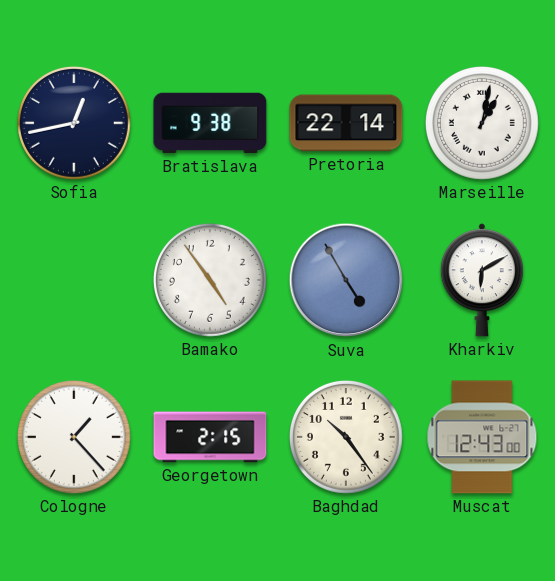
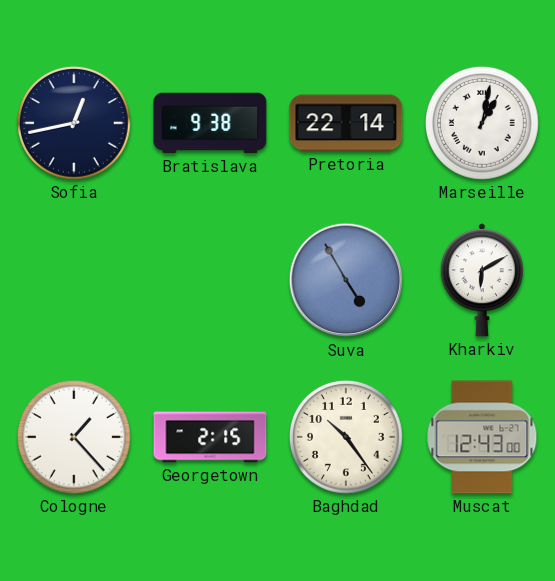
Bamako: 4:54 -> none (210, 280)
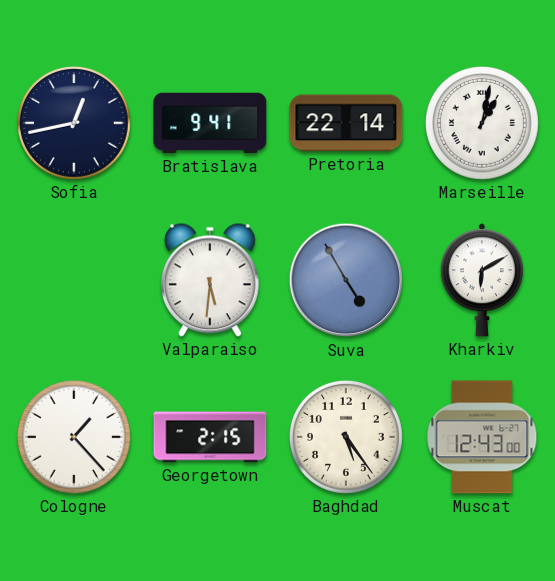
Bratislava: 9:38 -> 9:41 (210, 123)
Valparaiso: none -> 5:31 (210, 280)
Baghdad: 10:24 -> 5:24 (346, 437)
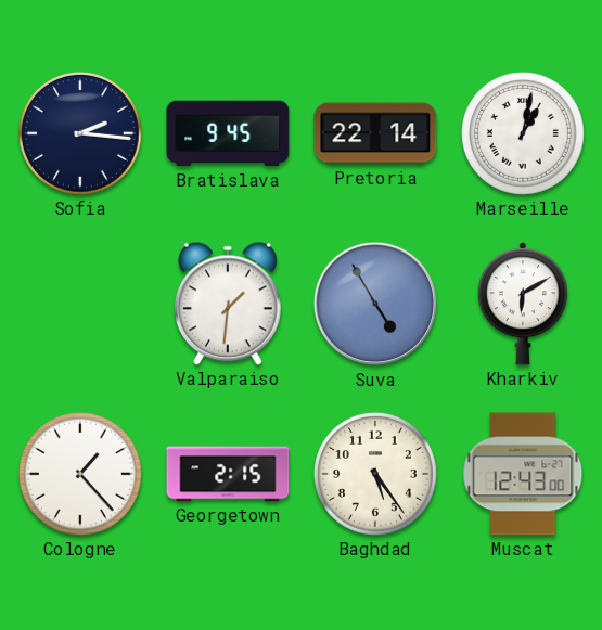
Sofia: 12:43 -> 2:16 (80, 133)
Bratislava: 9:41 -> 9:45 (228, 133)
Valparaiso: 5:31 -> 1:31 (228, 304)
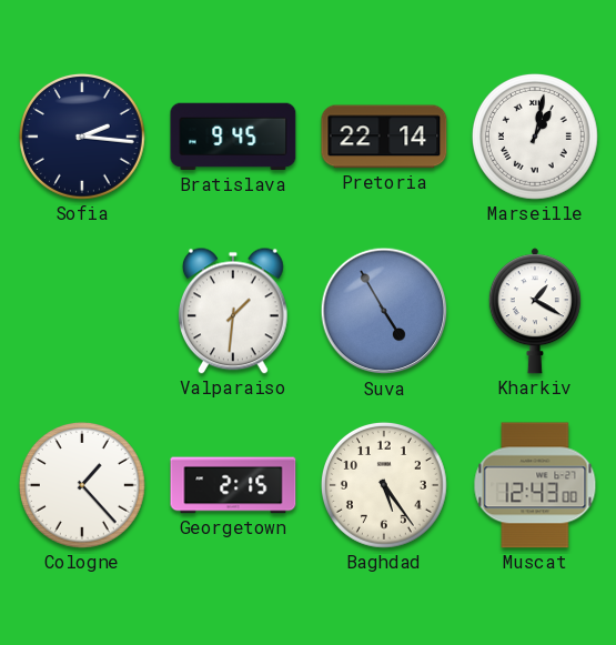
Kharkiv: 6:10 -> 1:20 (535, 311)
